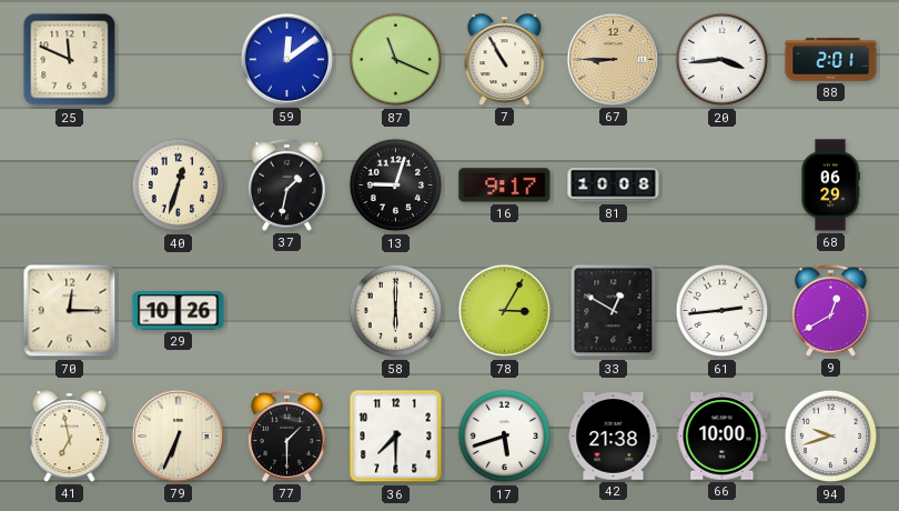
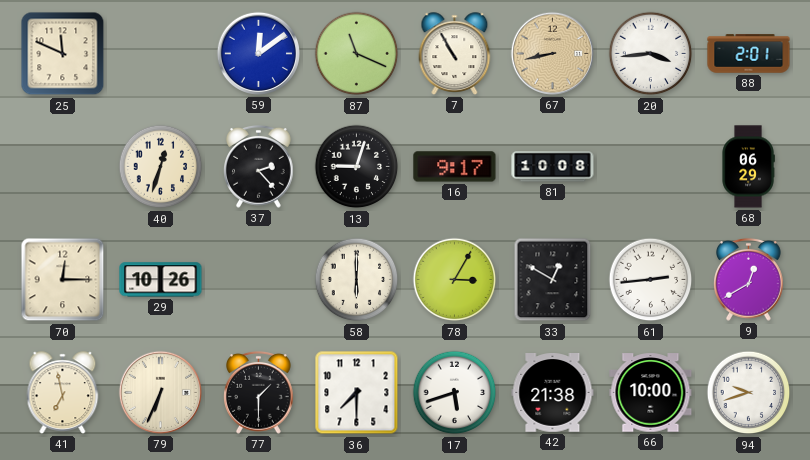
67: 8:45 -> 8:43 (552, 53)
37: 1:32 -> 2:23 (259, 166)
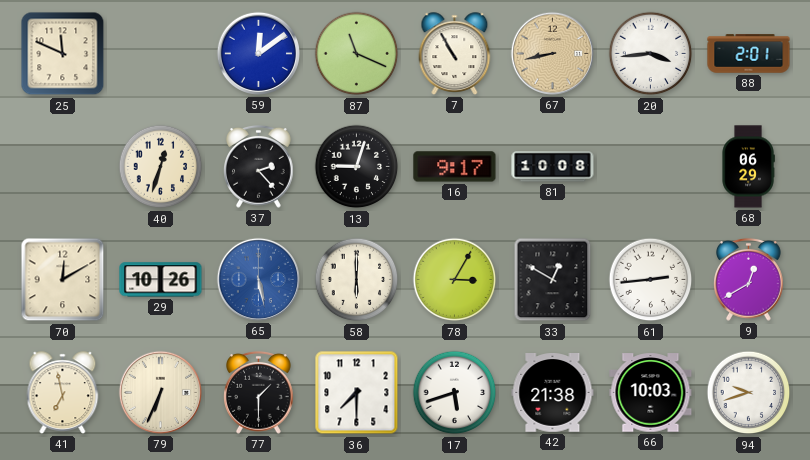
70: 12:15 -> 12:10 (63, 280)
65: none -> 5:28 (258, 279)
66: 10:00 -> 10:03 (651, 393)
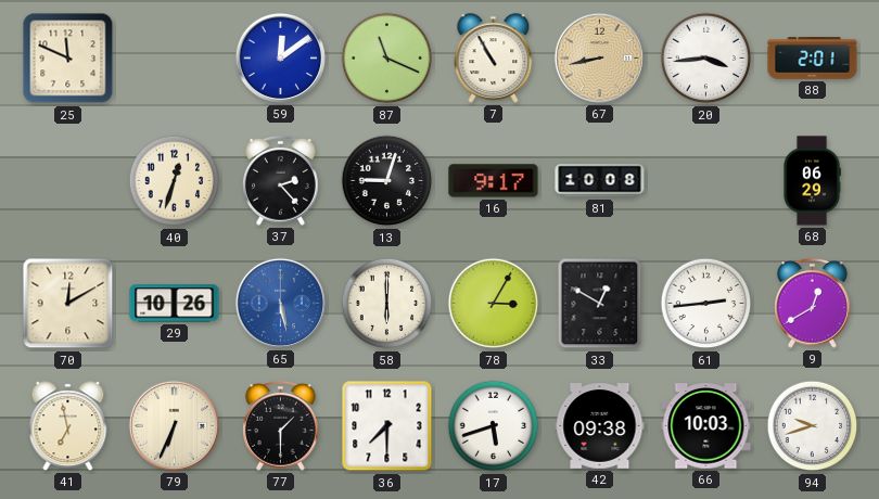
42: 21:38 -> 09:38 (600, 426)
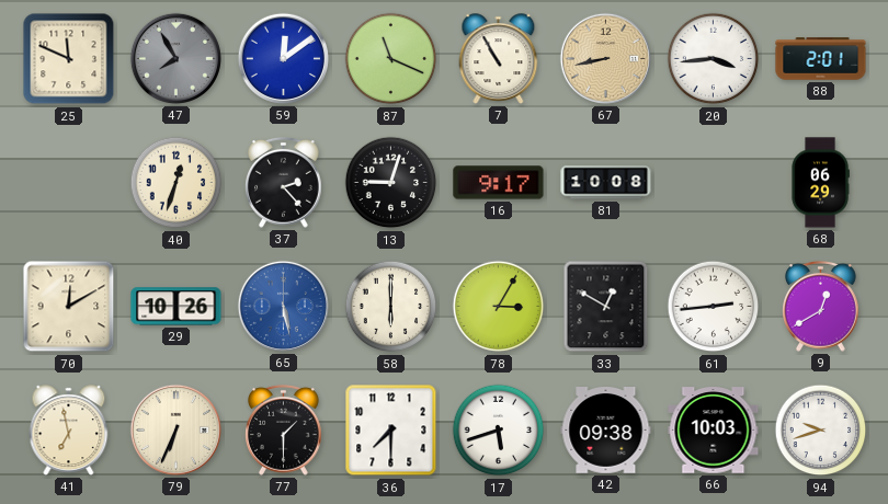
47: none -> 7:55 (175, 58)
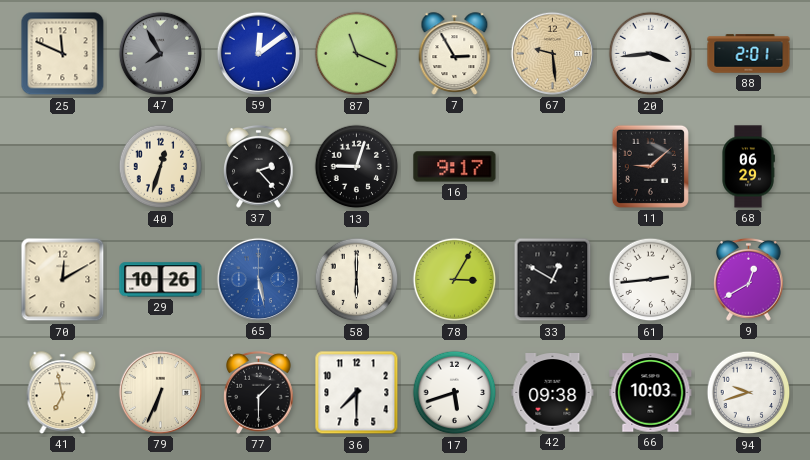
7: 10:55 -> 2:55 (455, 54)
67: 8:43 -> 9:29 (552, 53)
81: 10:08 -> none (606, 183)
11: none -> 9:08 (650, 166)
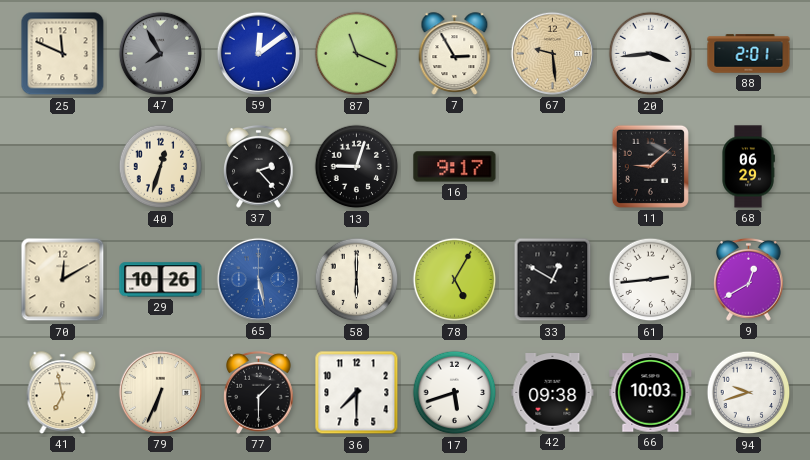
78: 3:05 -> 5:05 (455, 280)
